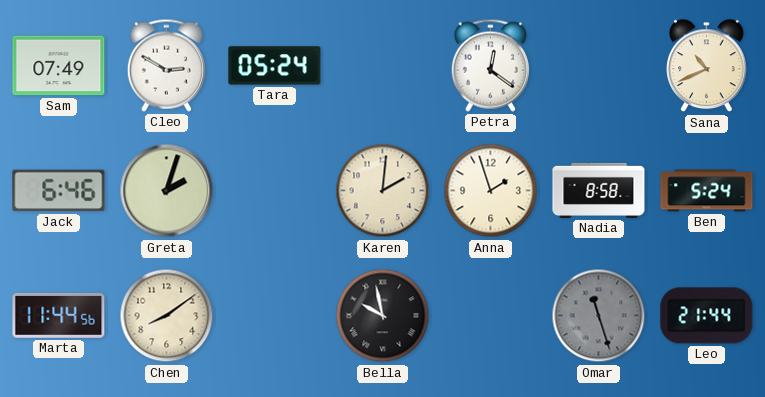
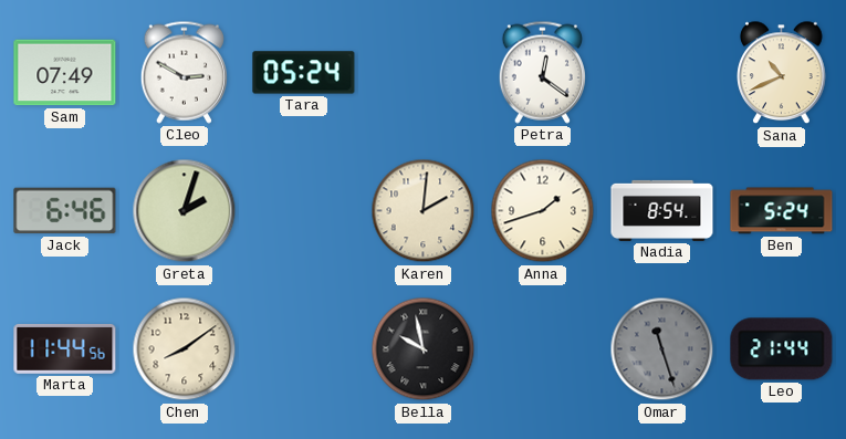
Anna: 1:57 -> 1:42 (543, 211)
Nadia: 8:58 -> 8:54 (662, 210)
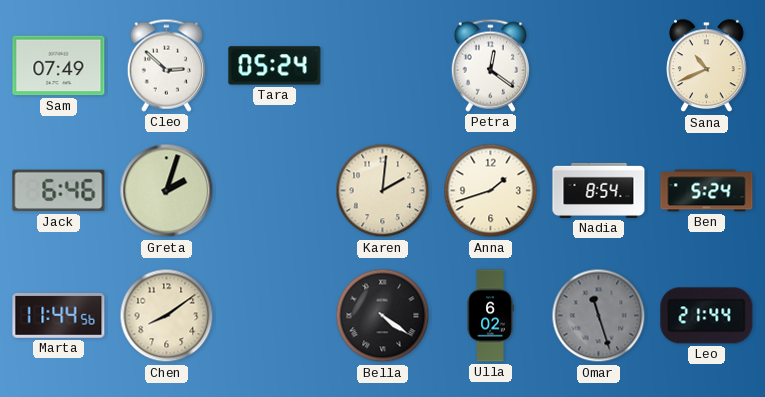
Cleo: 2:50 -> 2:52 (166, 65)
Bella: 9:58 -> 4:21 (383, 316)
Ulla: none -> 6:02 (490, 316)
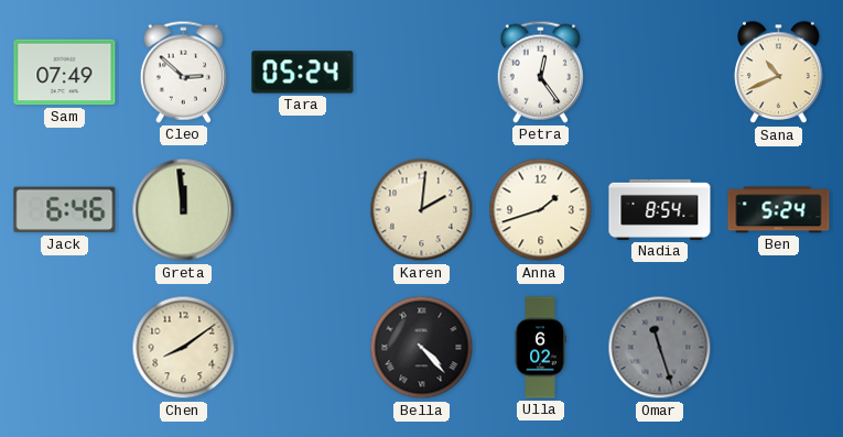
Petra: 12:21 -> 12:24 (540, 72)
Greta: 2:03 -> 11:59 (184, 210)
Marta: 11:44 -> none (59, 315)
Bella: 4:21 -> 4:23 (422, 348)
Leo: 21:44 -> none (707, 316)
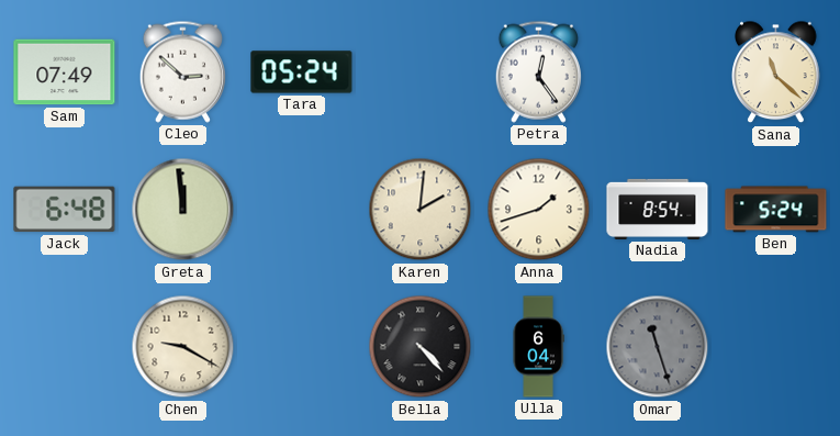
Sana: 10:41 -> 11:22 (776, 72)
Jack: 6:46 -> 6:48 (65, 210)
Chen: 8:09 -> 9:20 (183, 347)
Ulla: 6:02 -> 6:04 (538, 347)
